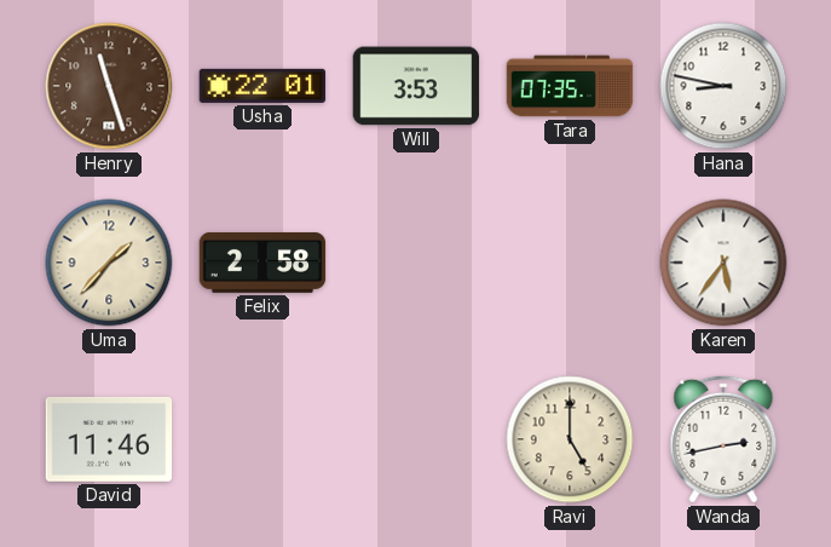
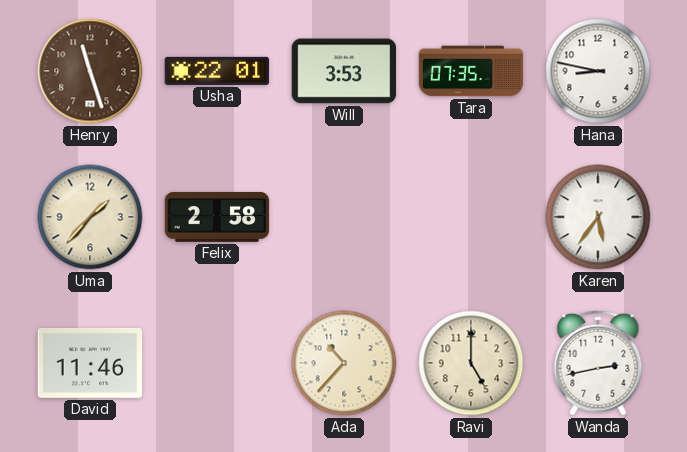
Ada: none -> 10:37 (344, 363)
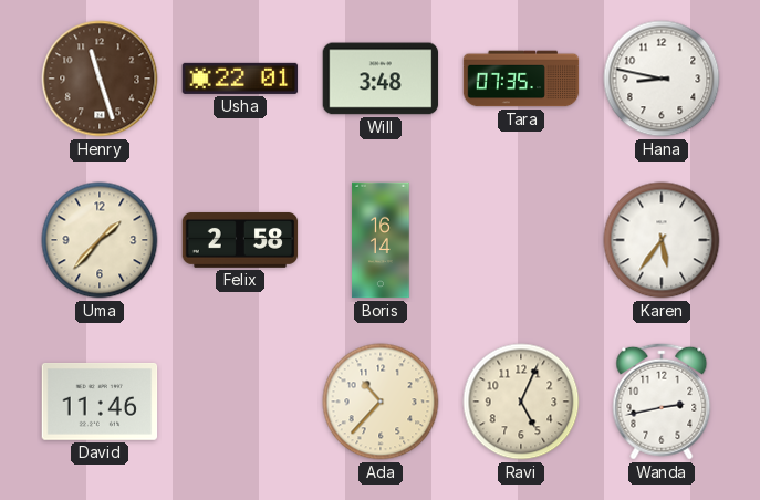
Will: 3:53 -> 3:48 (381, 79)
Boris: none -> 16:14 (381, 240)
Ravi: 5:00 -> 5:04 (521, 402)
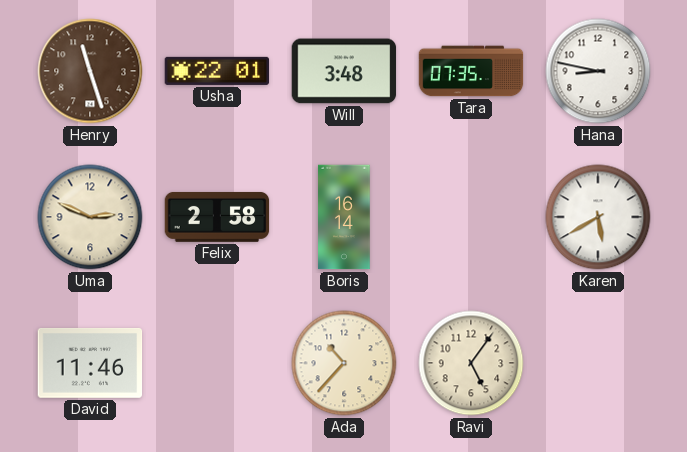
Uma: 1:37 -> 2:49 (90, 217)
Karen: 5:36 -> 5:40 (598, 217)
Ravi: 5:04 -> 5:06 (471, 363)
Wanda: 2:43 -> none (662, 402)
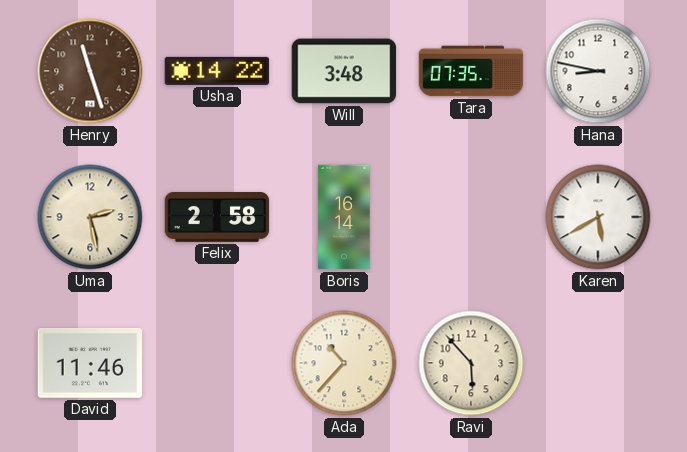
Usha: 22:01 -> 14:22 (217, 71)
Uma: 2:49 -> 2:28 (90, 217)
Ravi: 5:06 -> 5:53 (471, 363)
